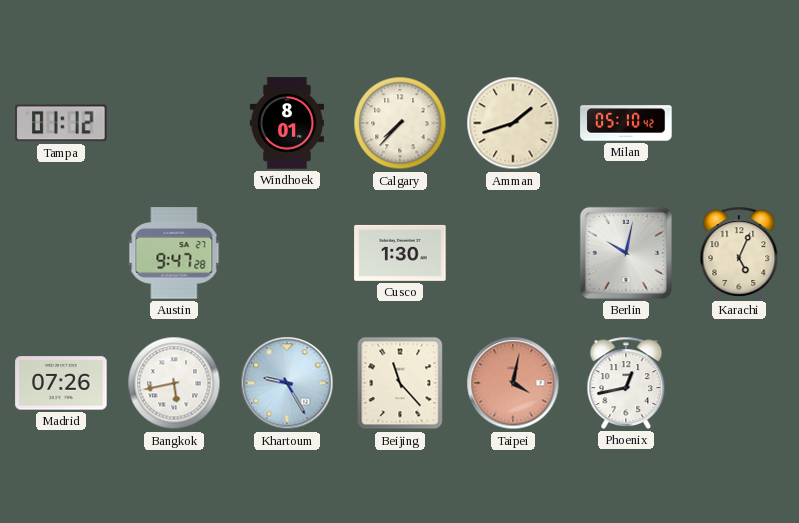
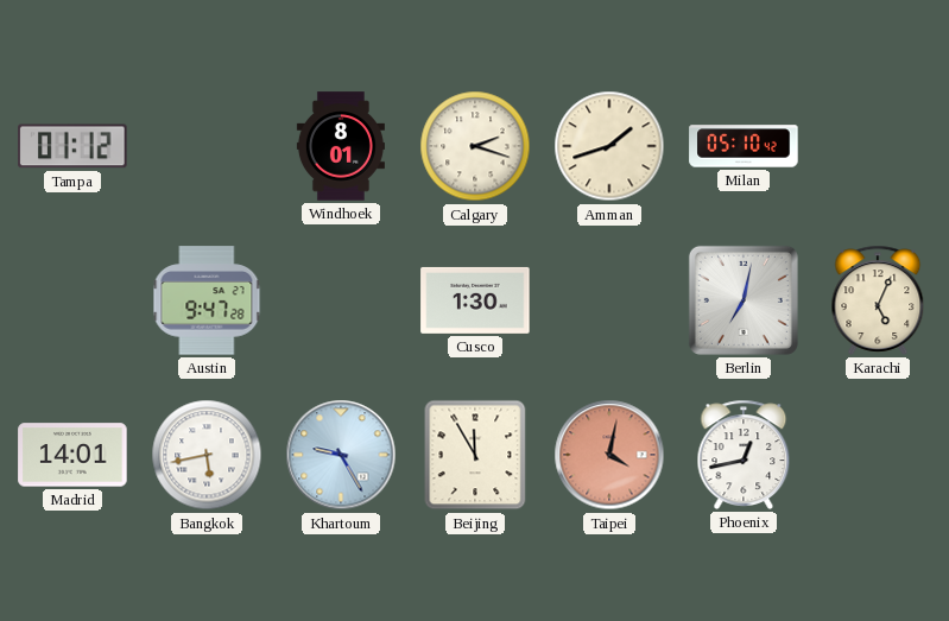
Calgary: 7:37 -> 2:18 (475, 146)
Berlin: 10:02 -> 7:02 (744, 300)
Madrid: 07:26 -> 14:01 (72, 455)
Beijing: 11:23 -> 11:55 (475, 455)
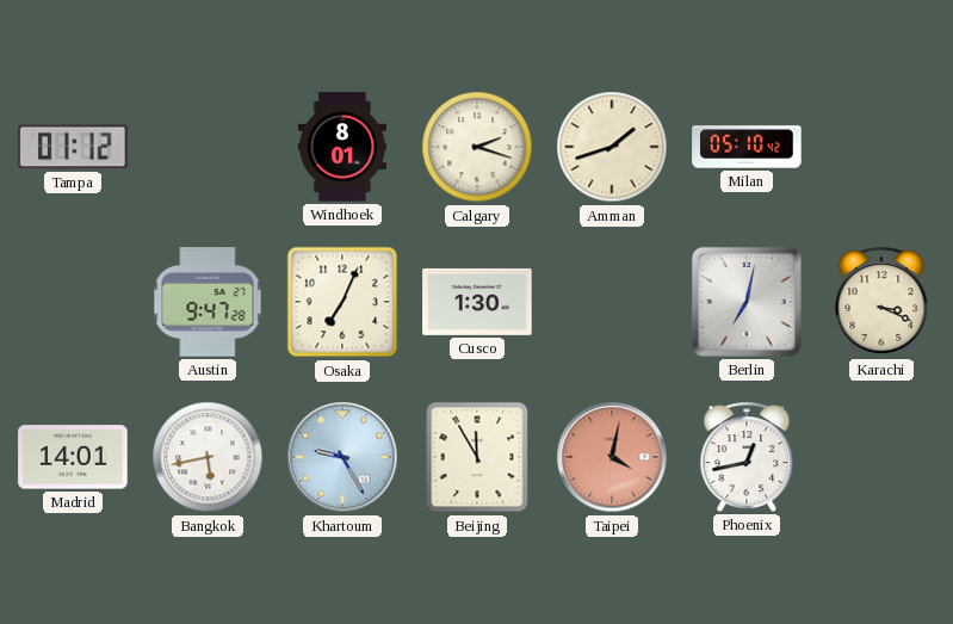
Osaka: none -> 7:04 (342, 302)
Karachi: 5:04 -> 3:19 (881, 302)
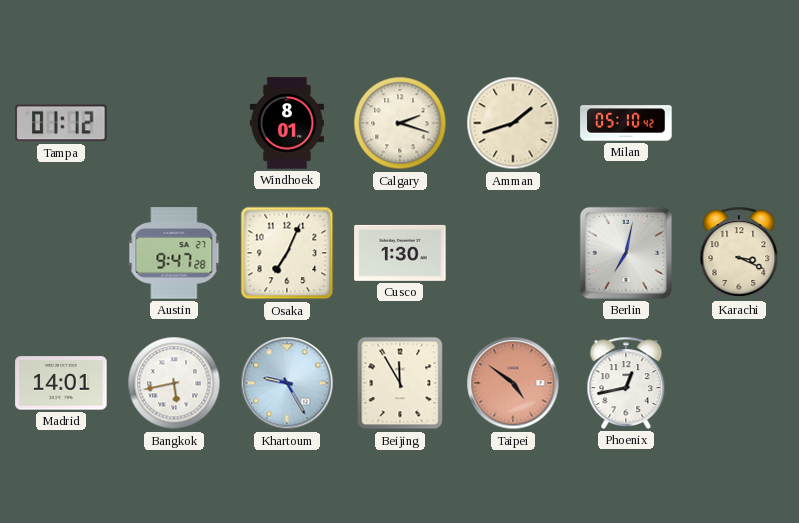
Taipei: 4:02 -> 4:51 (513, 383)
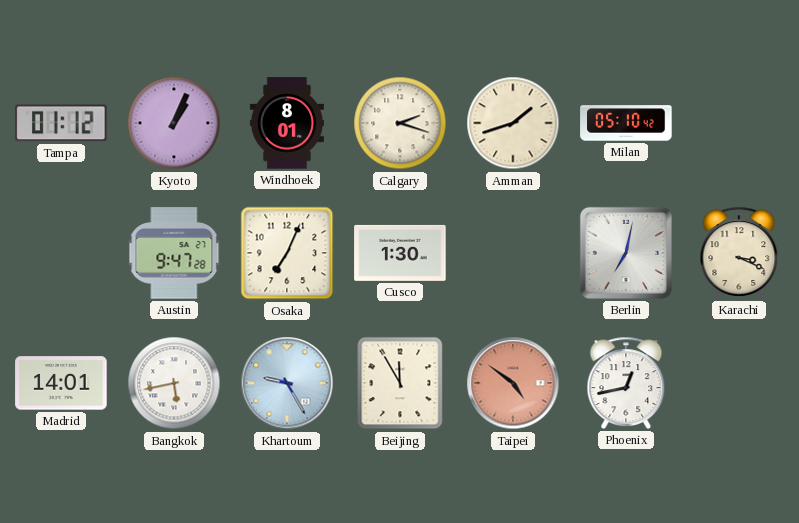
Kyoto: none -> 1:04 (174, 123)
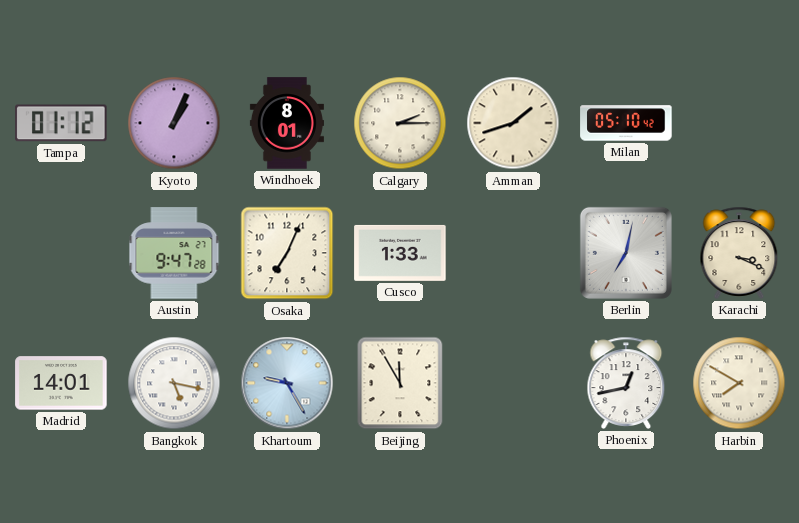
Calgary: 2:18 -> 2:15 (400, 123)
Cusco: 1:30 -> 1:33 (400, 253)
Bangkok: 5:43 -> 5:17 (174, 383)
Taipei: 4:51 -> none (513, 383)
Harbin: none -> 7:50 (739, 383)
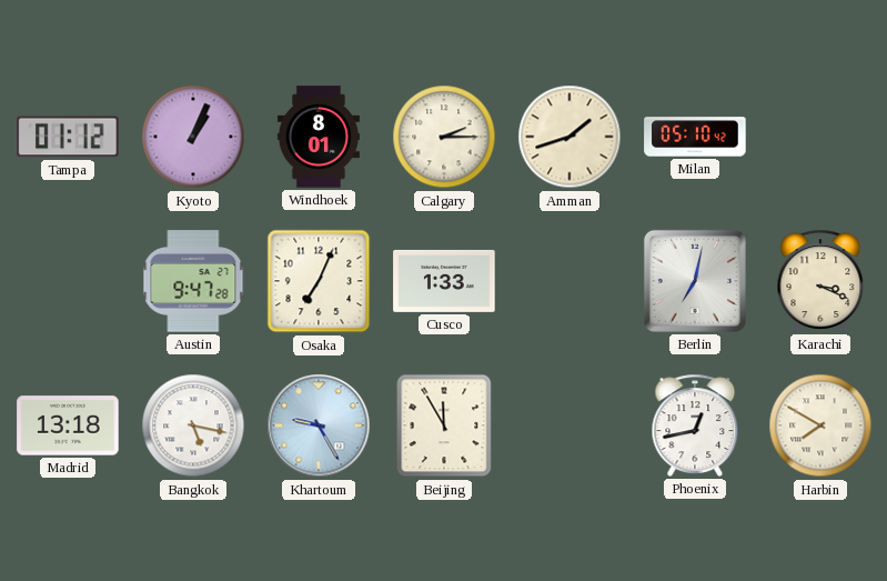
Madrid: 14:01 -> 13:18 (68, 425)
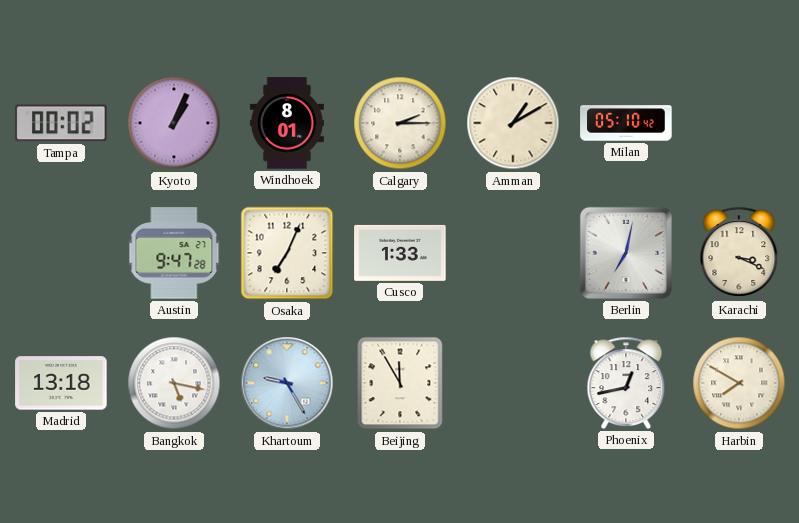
Tampa: 01:12 -> 00:02 (61, 123)
Amman: 1:42 -> 1:10 (513, 123)
